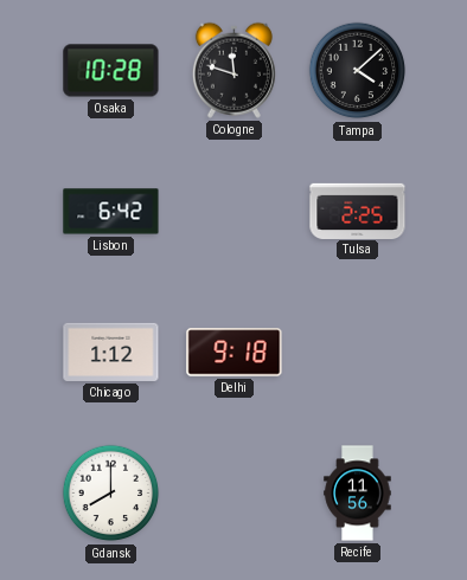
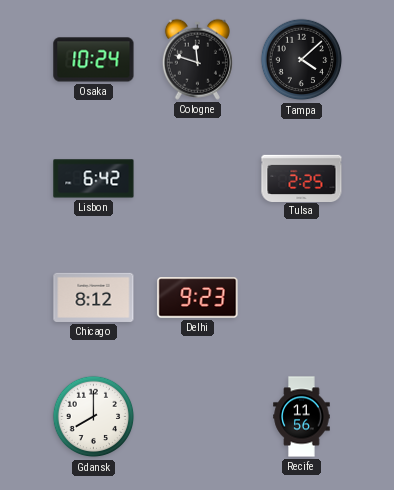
Osaka: 10:28 -> 10:24 (94, 60)
Chicago: 1:12 -> 8:12 (94, 297)
Delhi: 9:18 -> 9:23 (198, 298)
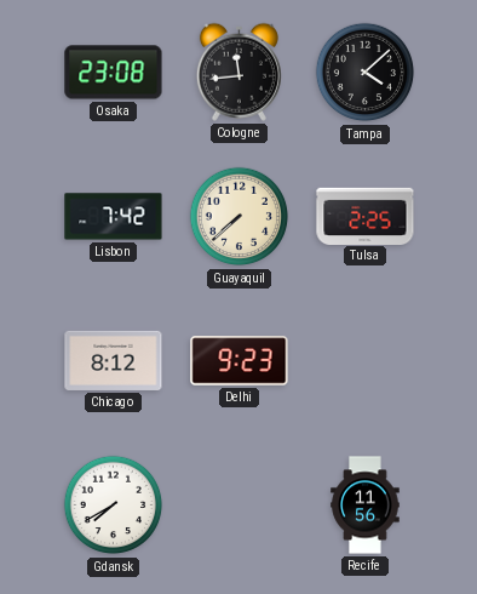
Osaka: 10:24 -> 23:08 (114, 73)
Cologne: 11:48 -> 11:44 (238, 72)
Lisbon: 6:42 -> 7:42 (114, 217)
Guayaquil: none -> 7:38 (240, 217)
Gdansk: 8:00 -> 7:40 (114, 506)
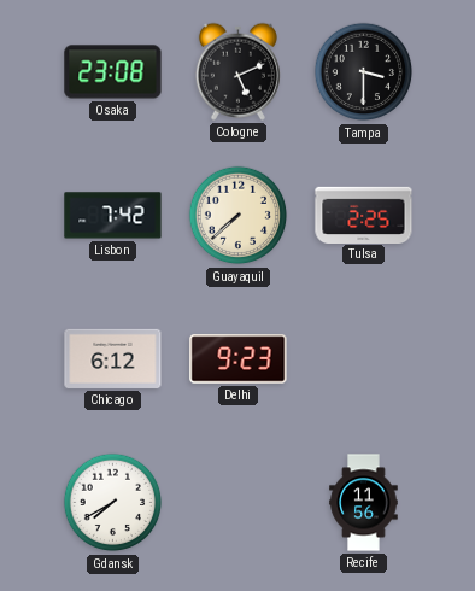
Cologne: 11:44 -> 5:11 (237, 71)
Tampa: 4:08 -> 3:30 (364, 72)
Chicago: 8:12 -> 6:12 (113, 358)
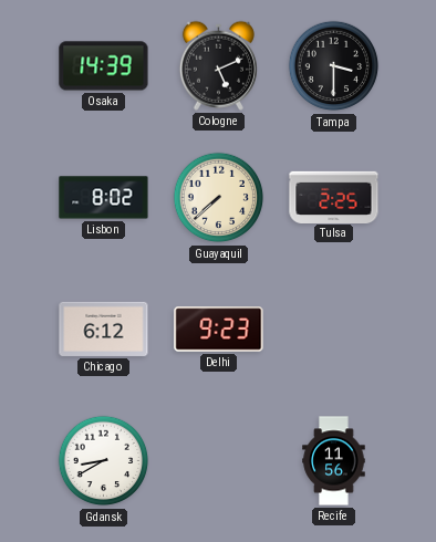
Osaka: 23:08 -> 14:39 (104, 66)
Lisbon: 7:42 -> 8:02 (104, 198)
Gdansk: 7:40 -> 8:40 (104, 461)
